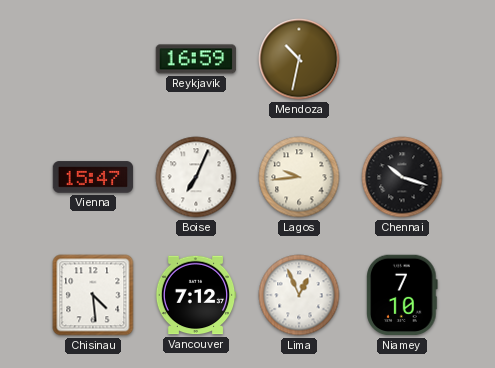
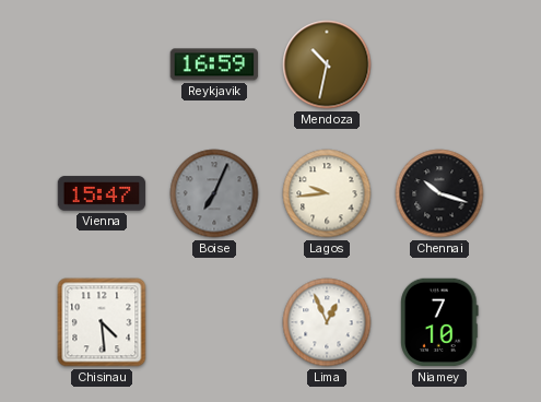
Boise dial: white -> grey (214, 193)
Vancouver: 7:12 -> none (196, 295)
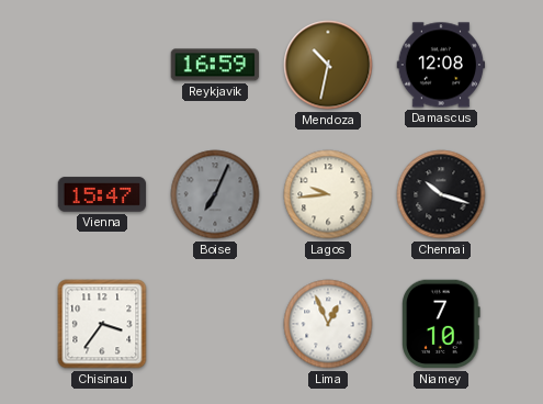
Damascus: none -> 12:08 (441, 65)
Chisinau: 4:29 -> 3:36 (102, 324)
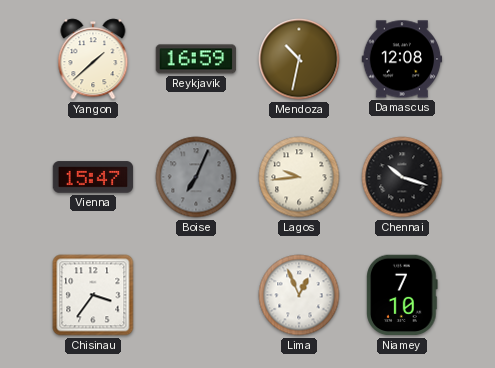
Yangon: none -> 1:38 (93, 59)
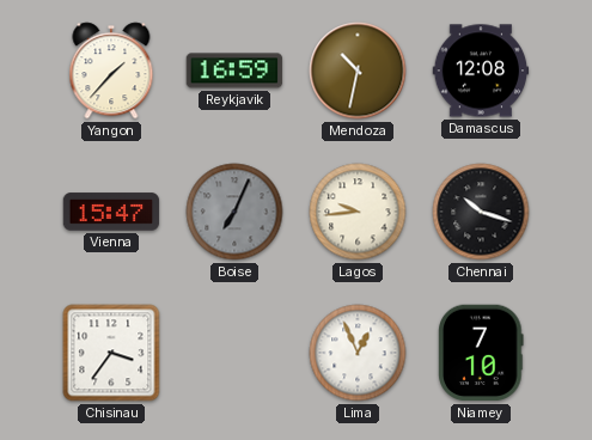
Yangon: 1:38 -> 1:37 (111, 71)
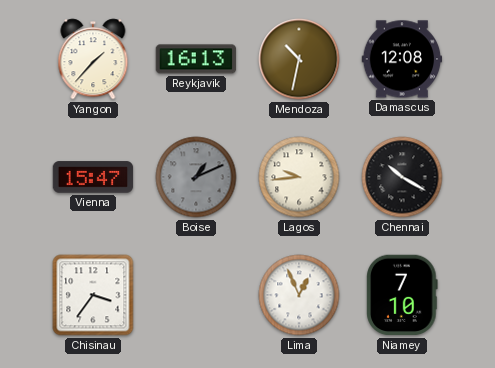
Reykjavik: 16:59 -> 16:13 (196, 59)
Boise: 7:04 -> 1:11 (196, 177)
Chennai: 10:18 -> 10:20 (402, 177)
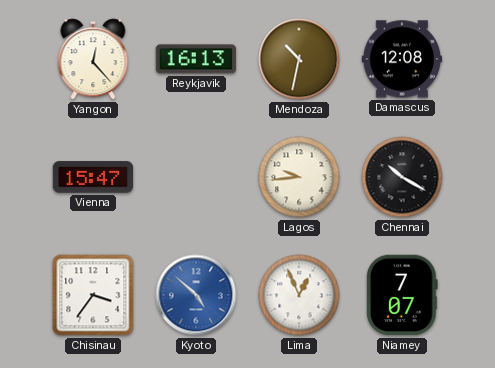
Yangon: 1:37 -> 12:23 (93, 59)
Boise: 1:11 -> none (196, 177)
Kyoto: none -> 4:52 (196, 295)
Niamey: 7:10 -> 7:07 (402, 295)
